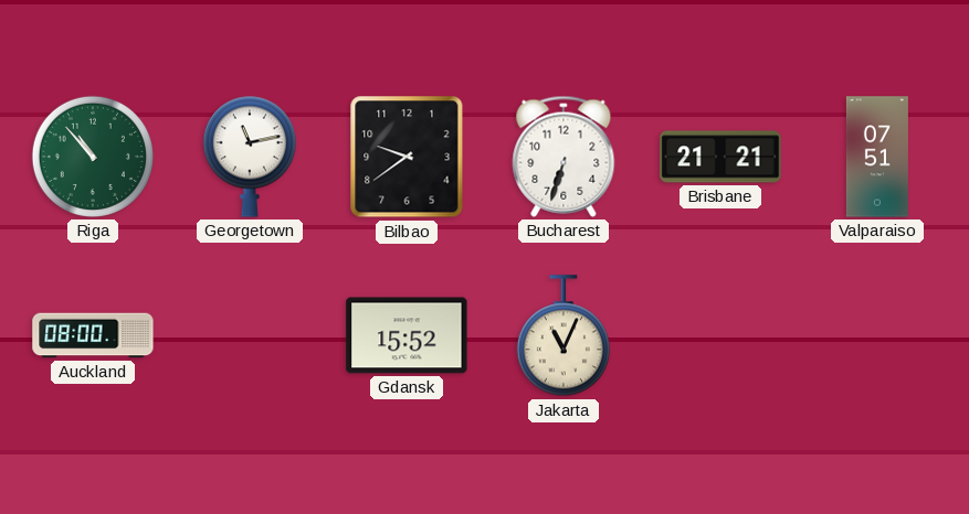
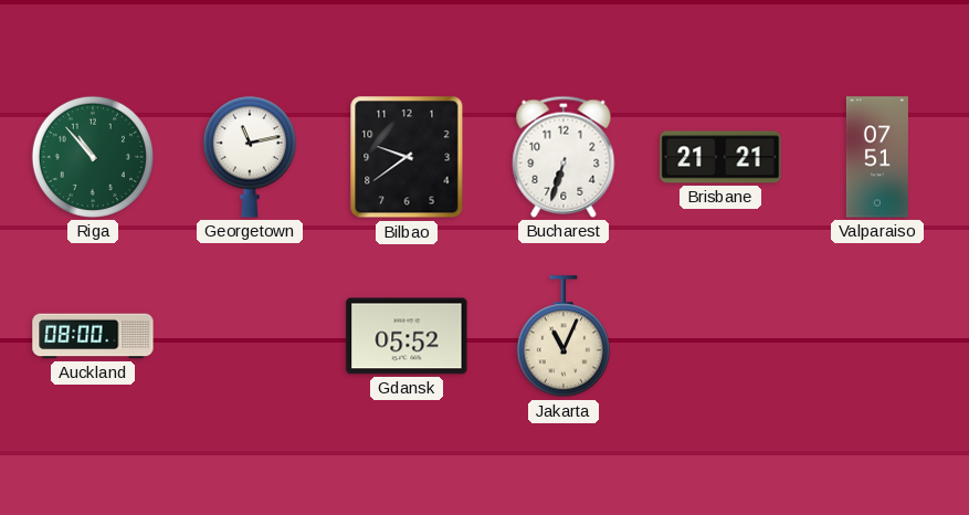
Gdansk: 15:52 -> 05:52 (407, 336)
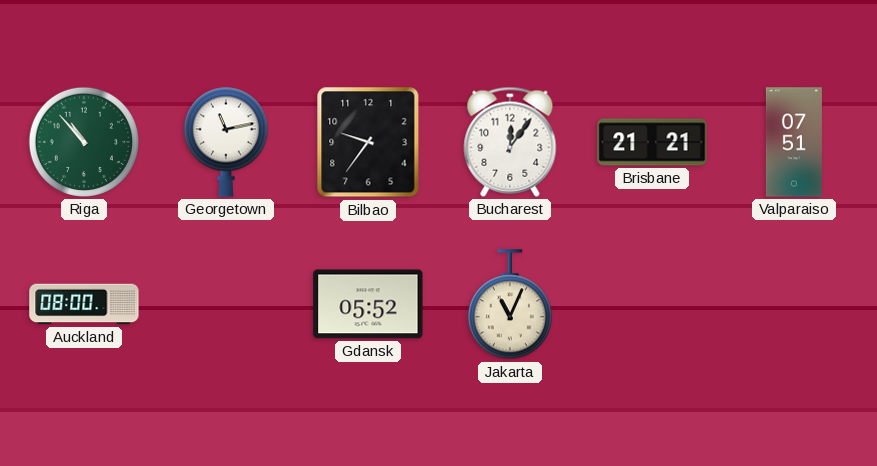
Bilbao: 9:39 -> 9:36 (368, 142)
Bucharest: 6:33 -> 12:06 (510, 142)
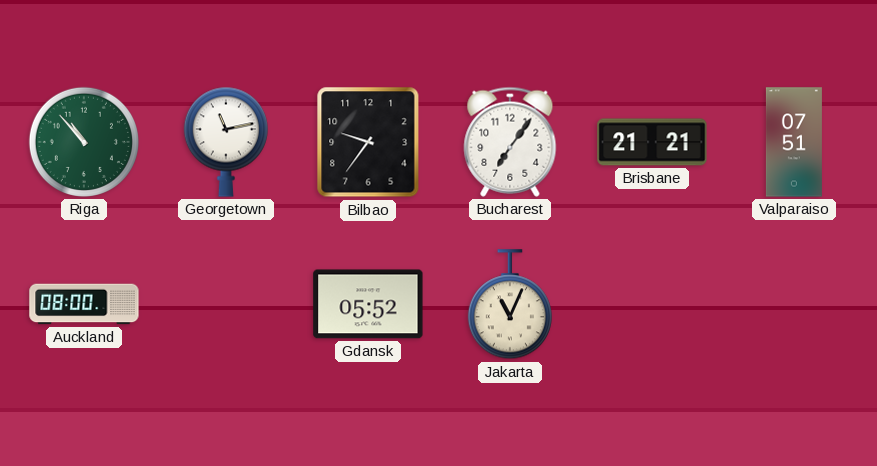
Bucharest: 12:06 -> 7:06 (510, 142)
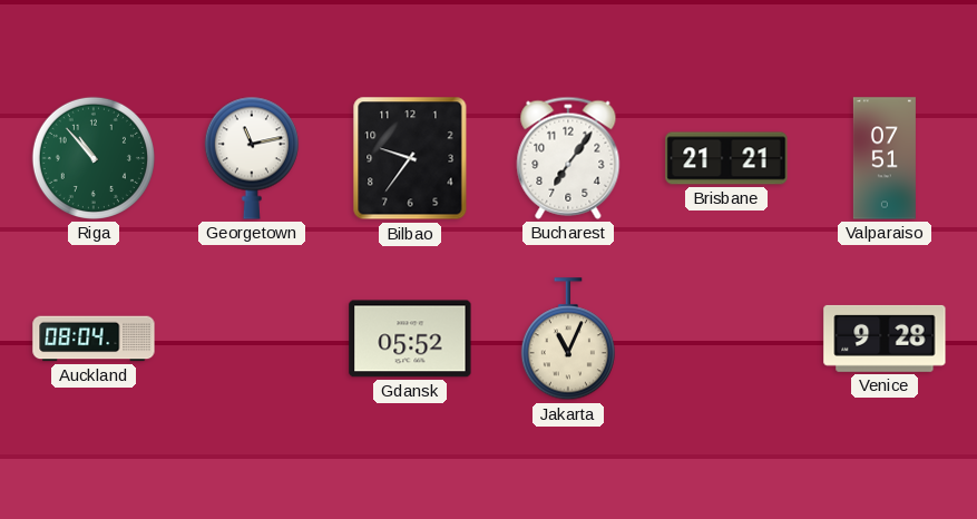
Auckland: 08:00 -> 08:04 (94, 339)
Venice: none -> 9:28 (885, 339)
